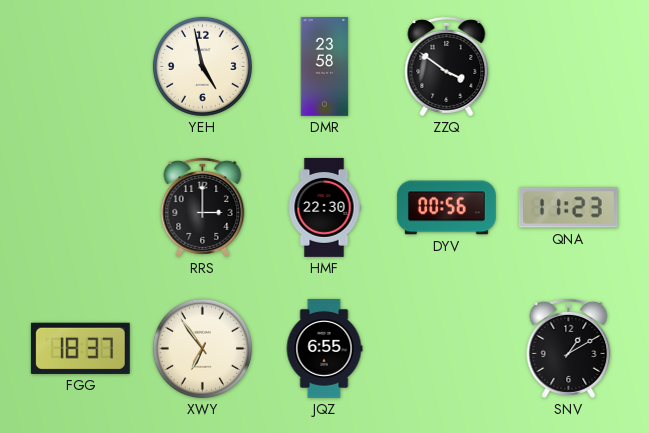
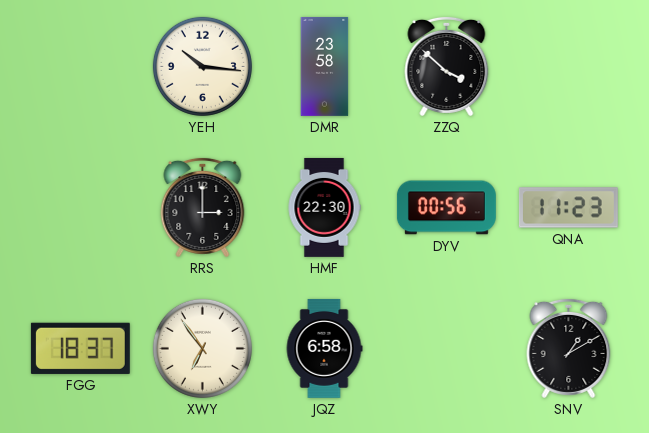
YEH: 4:58 -> 10:16 (202, 66)
ZZQ: 3:51 -> 3:52 (447, 66)
JQZ: 6:55 -> 6:58 (324, 348)
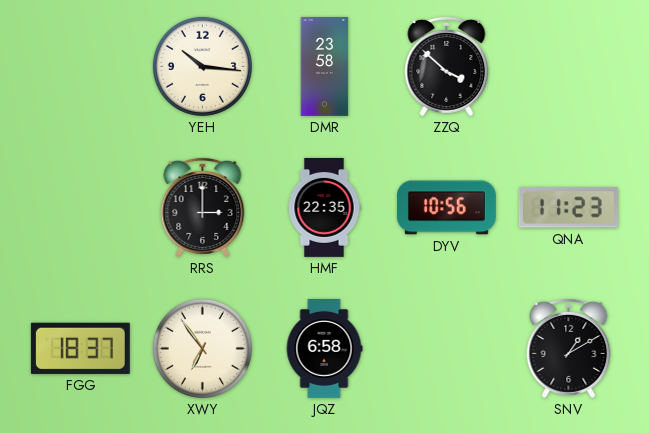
HMF: 22:30 -> 22:35 (324, 207)
DYV: 00:56 -> 10:56 (446, 208)
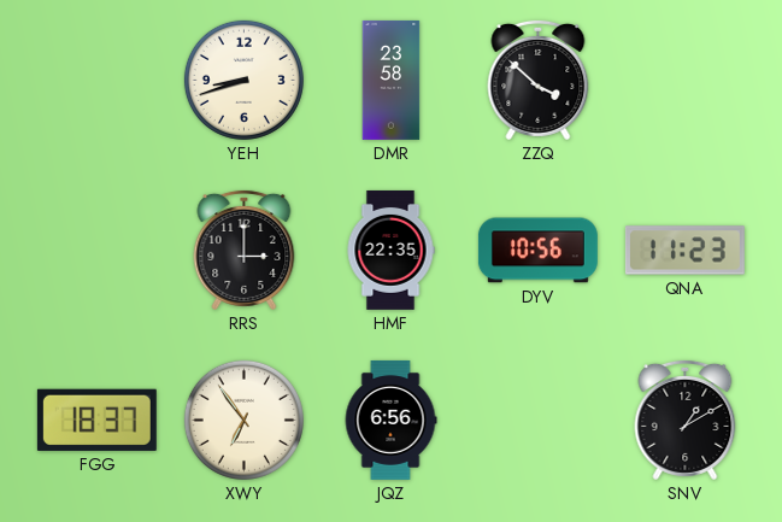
YEH: 10:16 -> 8:42 (243, 80)
JQZ: 6:58 -> 6:56 (390, 420)
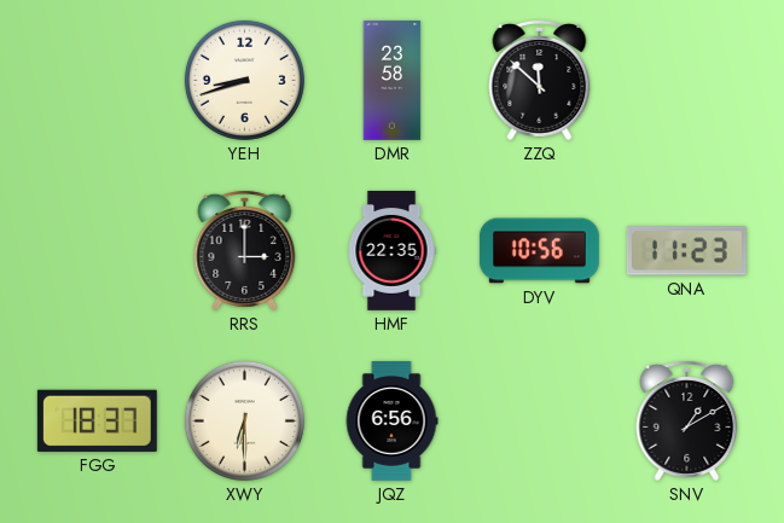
ZZQ: 3:52 -> 11:52 (540, 80)
XWY: 6:54 -> 6:30 (244, 420)
